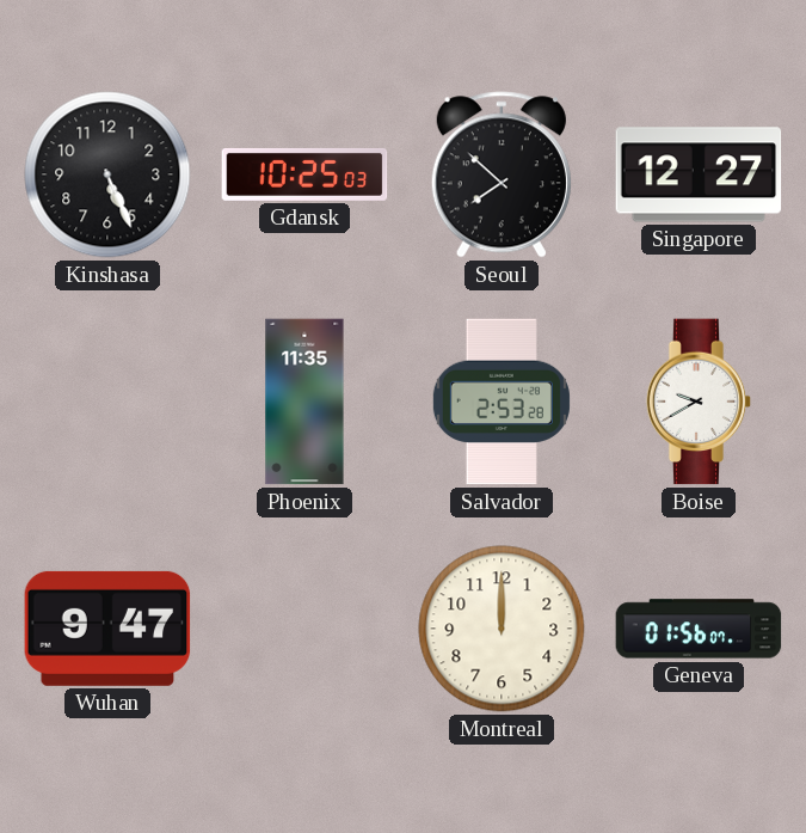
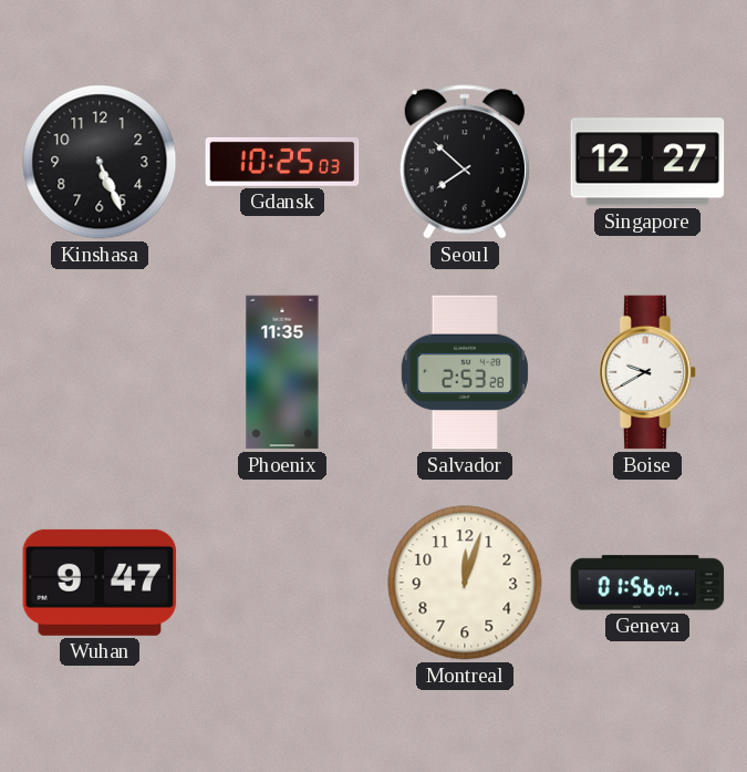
Montreal: 12:00 -> 12:03 (465, 583)
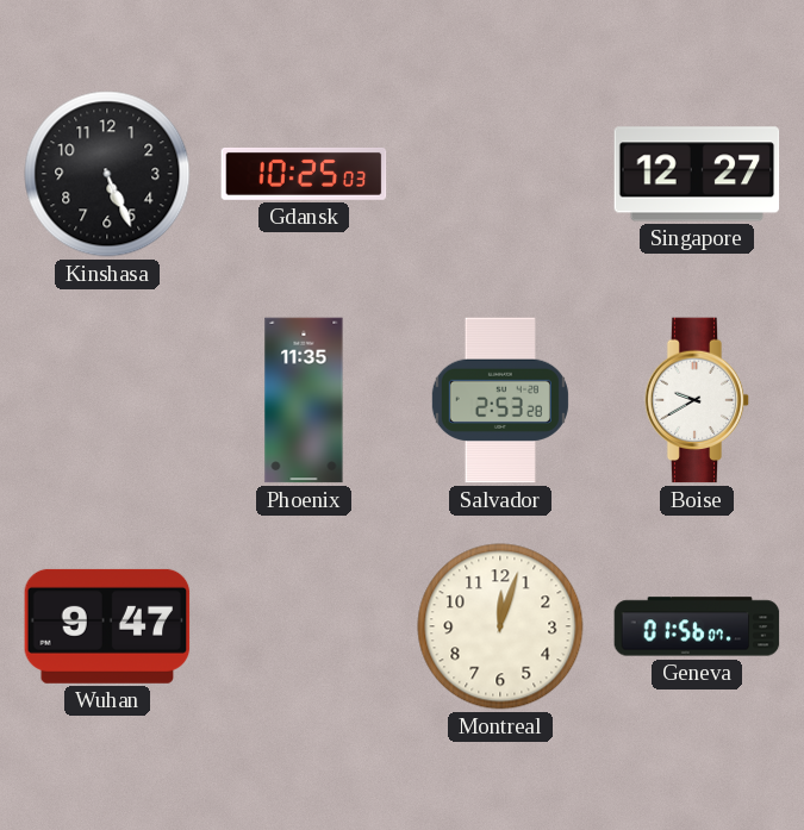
Seoul: 7:52 -> none (465, 162)
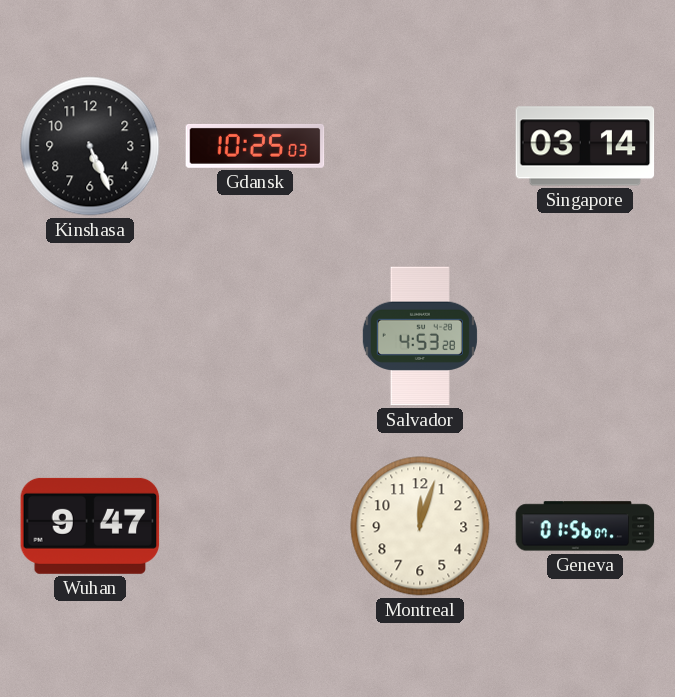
Singapore: 12:27 -> 03:14 (585, 146)
Phoenix: 11:35 -> none (304, 400)
Salvador: 2:53 -> 4:53 (420, 336)
Boise: 9:40 -> none (697, 400)
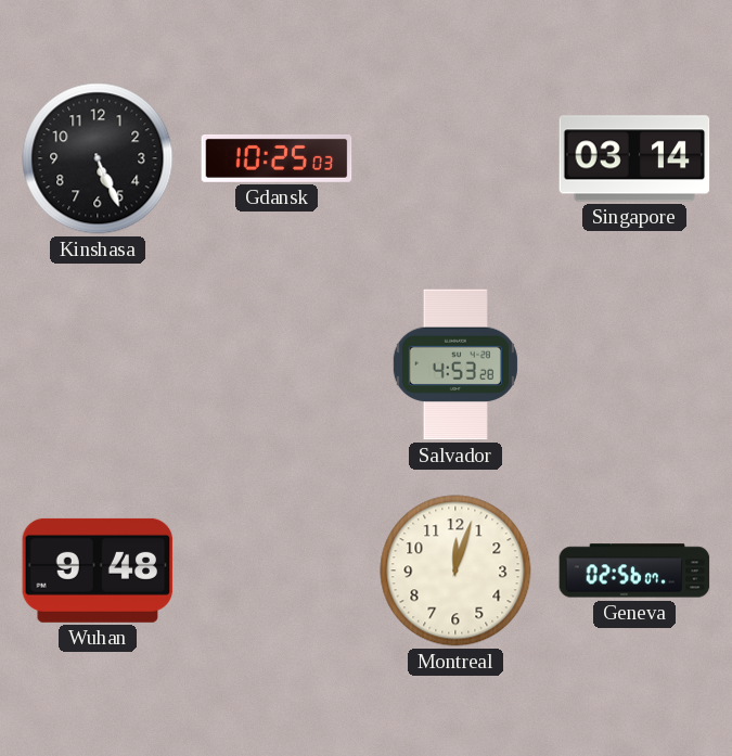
Wuhan: 9:47 -> 9:48 (98, 571)
Geneva: 01:56 -> 02:56 (634, 571)
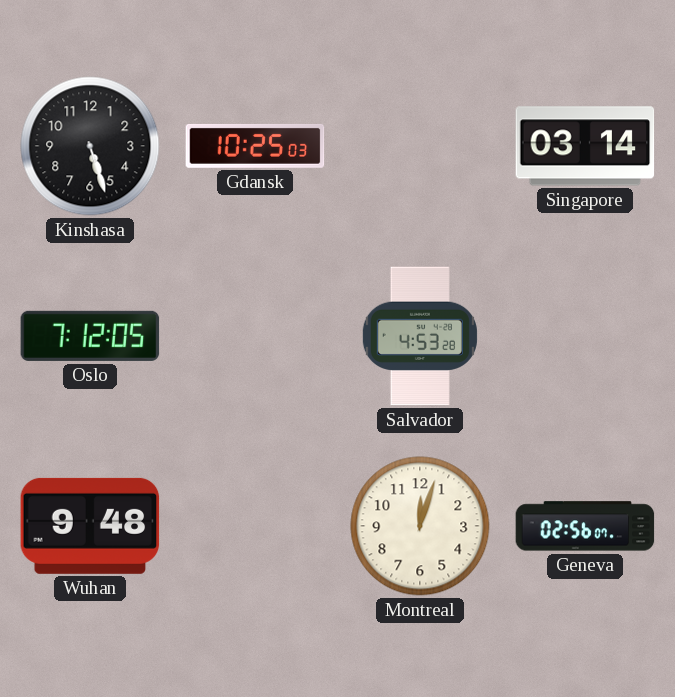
Kinshasa: 5:26 -> 5:27 (90, 146)
Oslo: none -> 7:12 (90, 336)
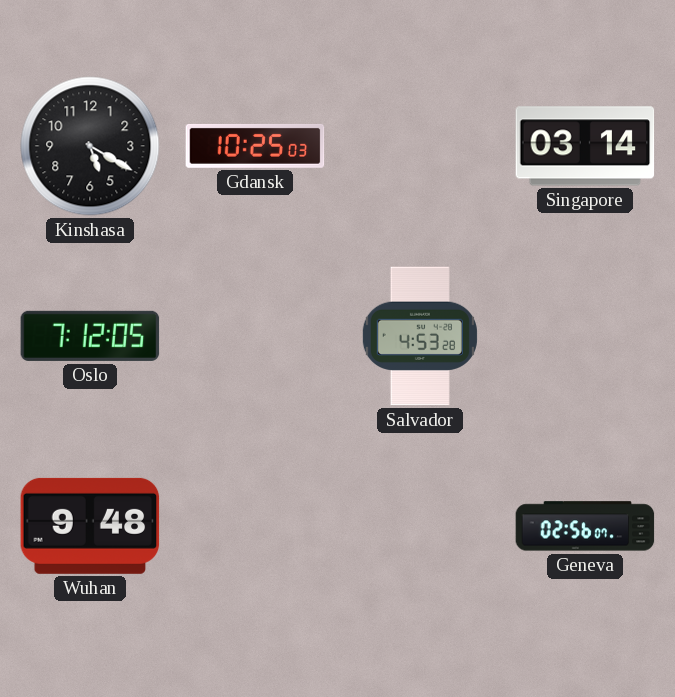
Kinshasa: 5:27 -> 5:20 (90, 146)
Montreal: 12:03 -> none (420, 526)
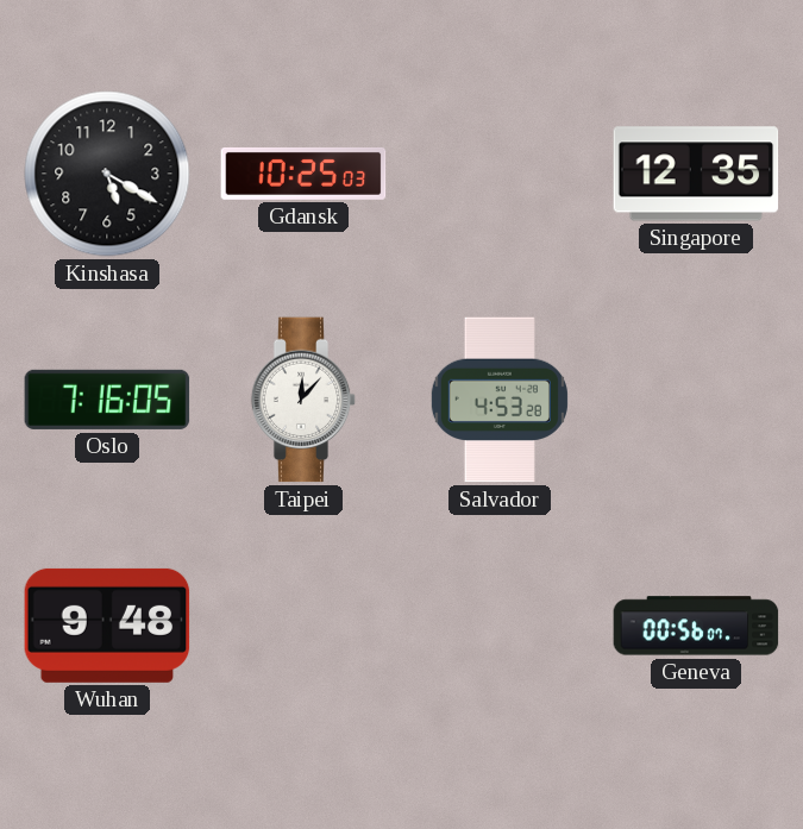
Singapore: 03:14 -> 12:35 (696, 174)
Oslo: 7:12 -> 7:16 (107, 400)
Taipei: none -> 12:07 (303, 400)
Geneva: 02:56 -> 00:56 (696, 626)
